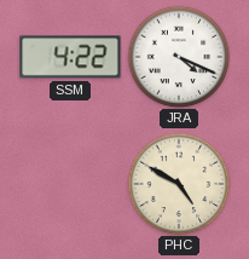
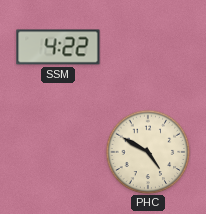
JRA: 4:19 -> none (179, 57)
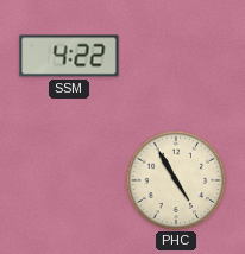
PHC: 4:50 -> 4:55 (176, 180)
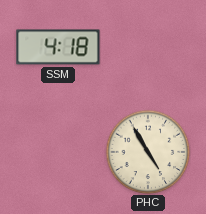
SSM: 4:22 -> 4:18 (58, 47)
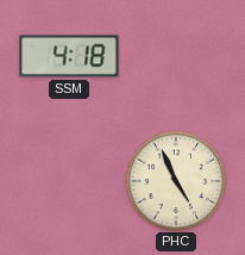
PHC: 4:55 -> 4:56 (176, 181)
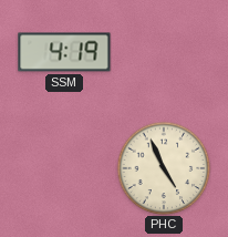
SSM: 4:18 -> 4:19 (64, 52)
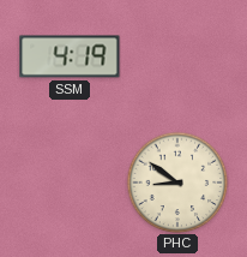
PHC: 4:56 -> 8:51 (177, 183)
